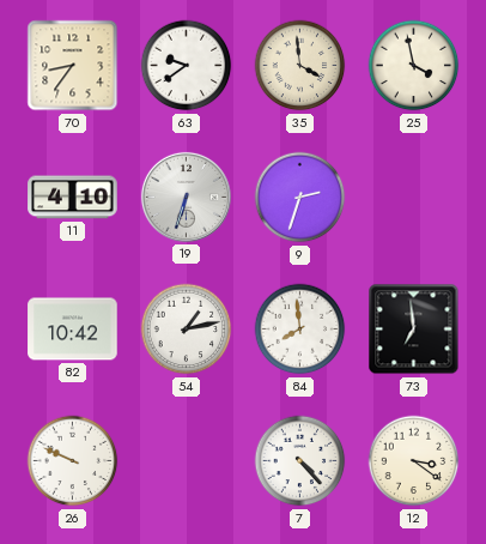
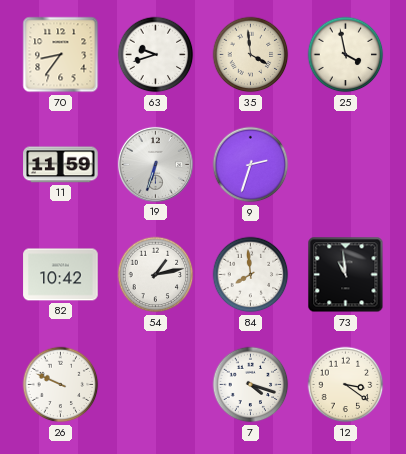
63: 9:39 -> 9:42 (156, 55)
11: 4:10 -> 11:59 (61, 165)
73: 6:59 -> 10:59 (346, 275)
7: 4:23 -> 4:18 (251, 385)
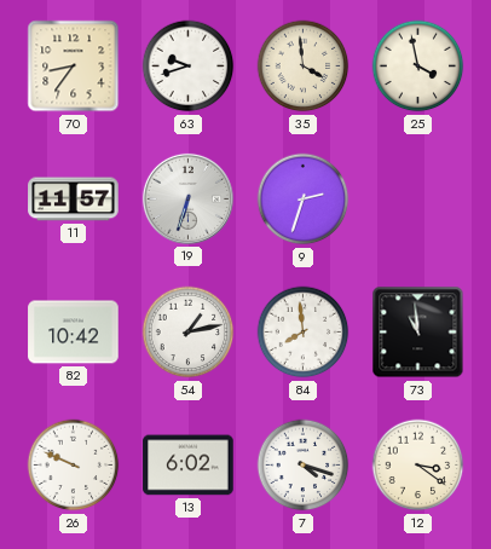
11: 11:59 -> 11:57 (74, 200)
13: none -> 6:02 (189, 466)
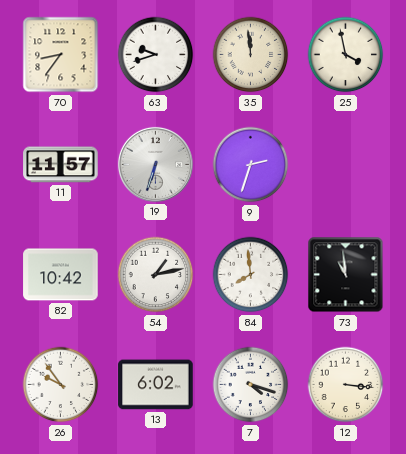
35: 3:59 -> 11:59 (251, 55)
26: 9:49 -> 9:54 (61, 385)
12: 3:21 -> 3:16 (346, 385)
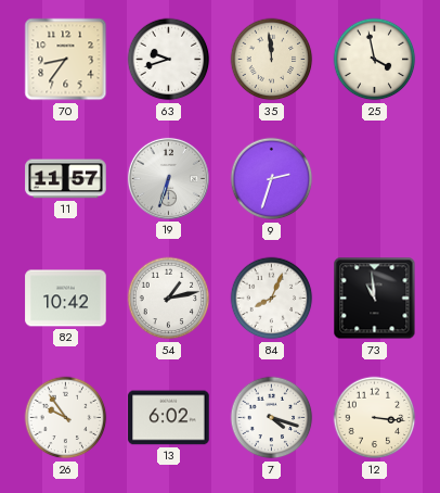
84: 7:59 -> 8:04 (272, 299)
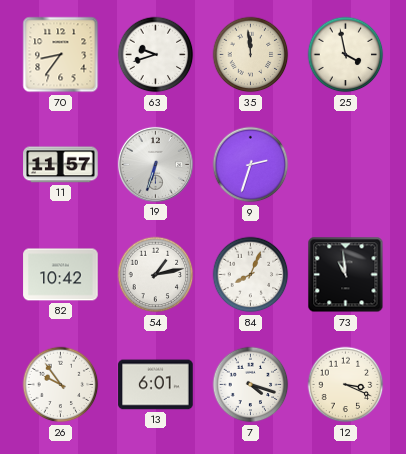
13: 6:02 -> 6:01 (156, 385)
12: 3:16 -> 3:19 (346, 385)
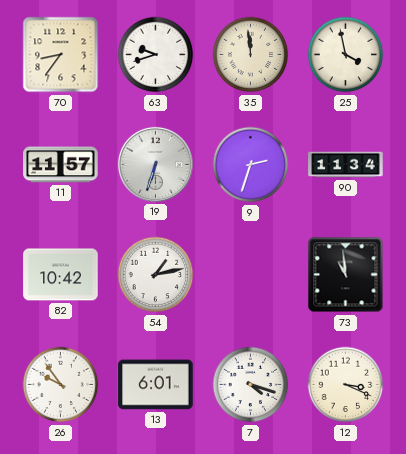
90: none -> 11:34 (346, 165)
84: 8:04 -> none (251, 275)
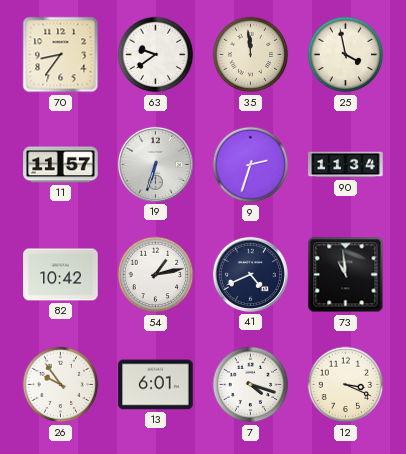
63: 9:42 -> 9:39 (156, 55)
41: none -> 4:41 (250, 274)
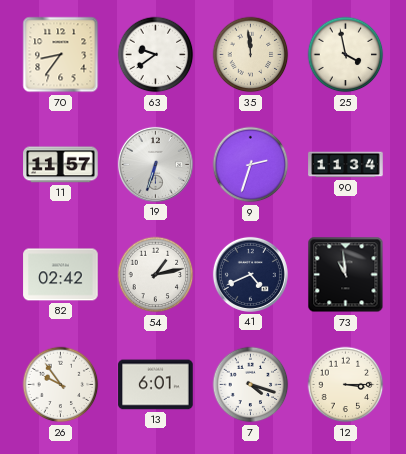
82: 10:42 -> 02:42 (61, 275)
12: 3:19 -> 3:15 (346, 385)
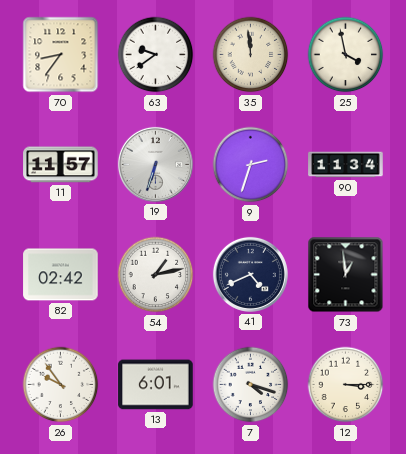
73: 10:59 -> 12:59 (346, 275)
